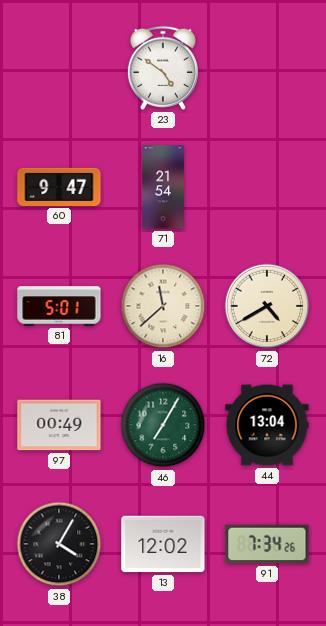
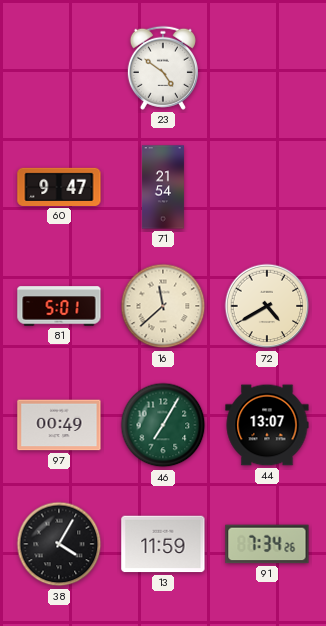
44: 13:04 -> 13:07 (267, 425)
13: 12:02 -> 11:59 (163, 544)
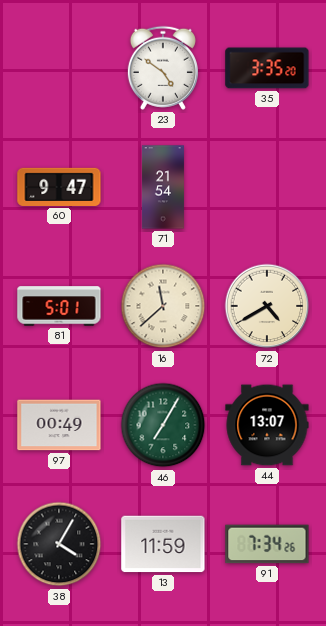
35: none -> 3:35 (267, 68)
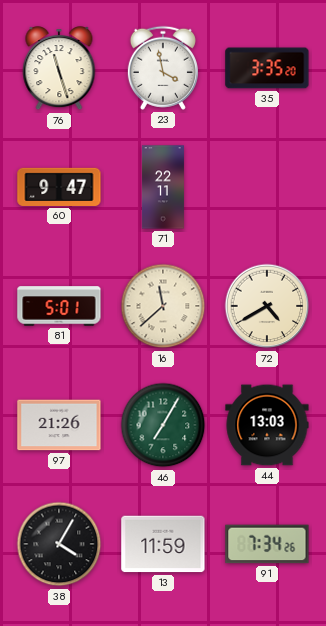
76: none -> 11:27 (59, 69)
23: 4:51 -> 3:58 (163, 68)
71: 21:54 -> 22:11 (163, 187)
97: 00:49 -> 21:26 (59, 425)
44: 13:07 -> 13:03 (267, 425)
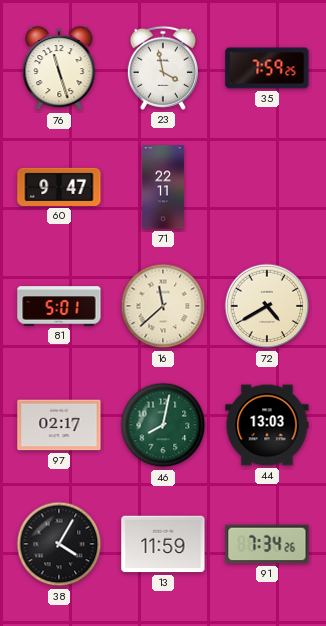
35: 3:35 -> 7:59 (267, 68)
97: 21:26 -> 02:17 (59, 425)
46: 7:05 -> 8:02 (163, 425)
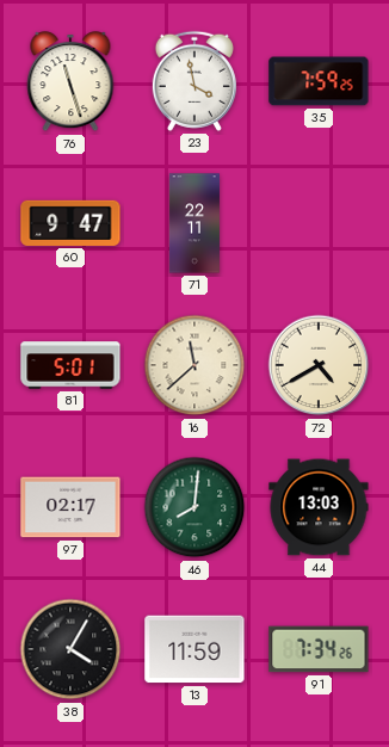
46: 8:02 -> 8:01 (194, 507)
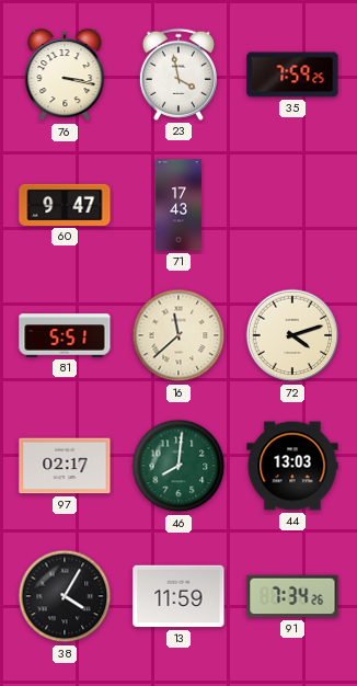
76: 11:27 -> 3:17 (65, 76)
71: 22:11 -> 17:43 (178, 205)
81: 5:01 -> 5:51 (65, 335)
72: 4:40 -> 4:12 (292, 335)
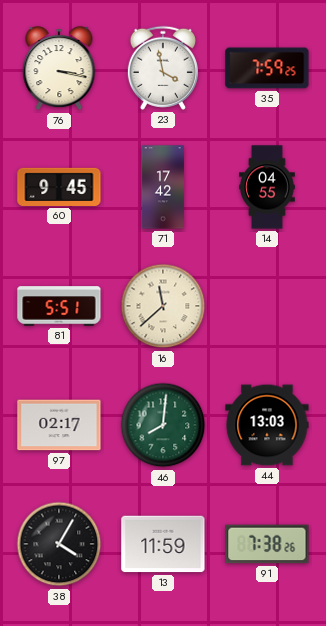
60: 9:47 -> 9:45 (59, 187)
71: 17:43 -> 17:42 (163, 187)
14: none -> 04:55 (268, 187)
72: 4:12 -> none (292, 335)
91: 7:34 -> 7:38 (267, 544)
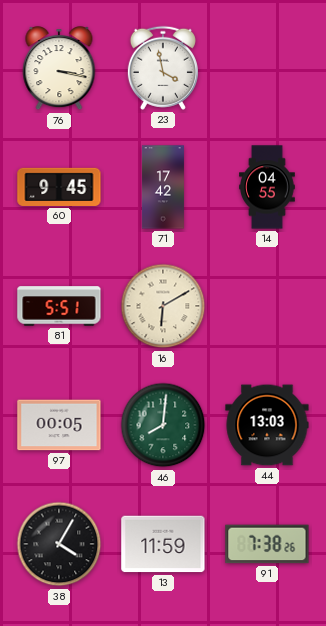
35: 7:59 -> none (267, 68)
16: 11:38 -> 6:10 (163, 306)
97: 02:17 -> 00:05 (59, 425)
